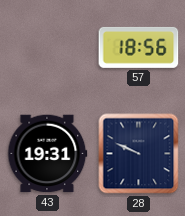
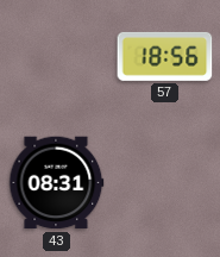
43: 19:31 -> 08:31 (57, 183)
28: 9:49 -> none (139, 154)
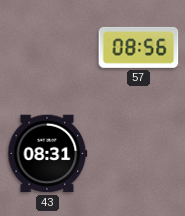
57: 18:56 -> 08:56 (139, 47)
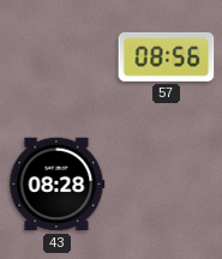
43: 08:31 -> 08:28 (58, 185)
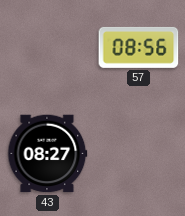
43: 08:28 -> 08:27 (48, 154)
